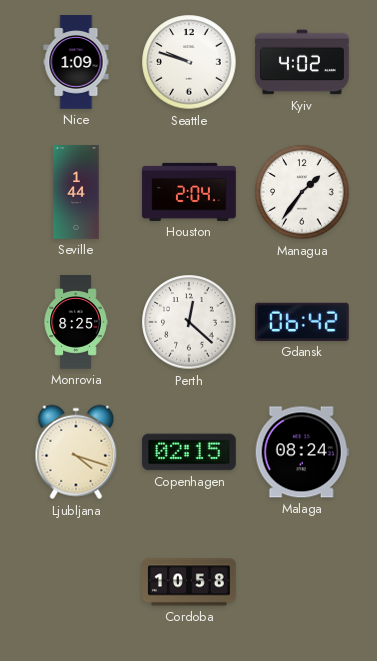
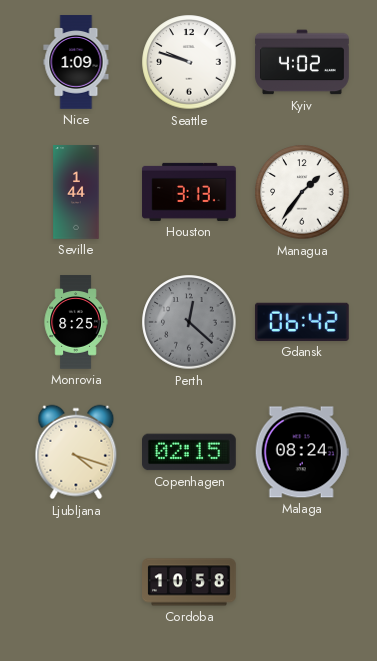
Houston: 2:04 -> 3:13 (189, 192)
Perth dial: white -> grey (189, 322)
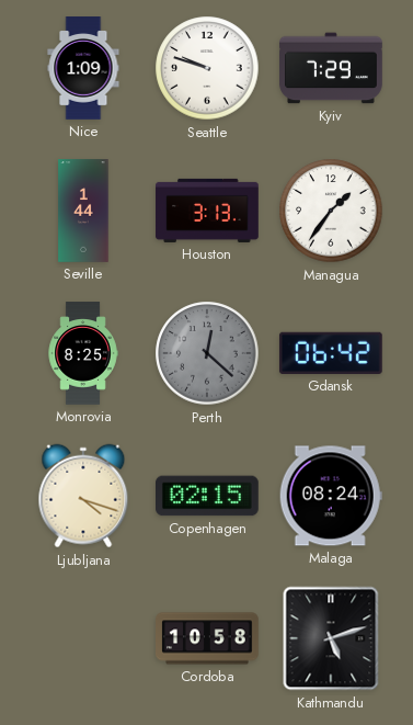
Kyiv: 4:02 -> 7:29 (331, 68)
Kathmandu: none -> 5:12 (331, 638)
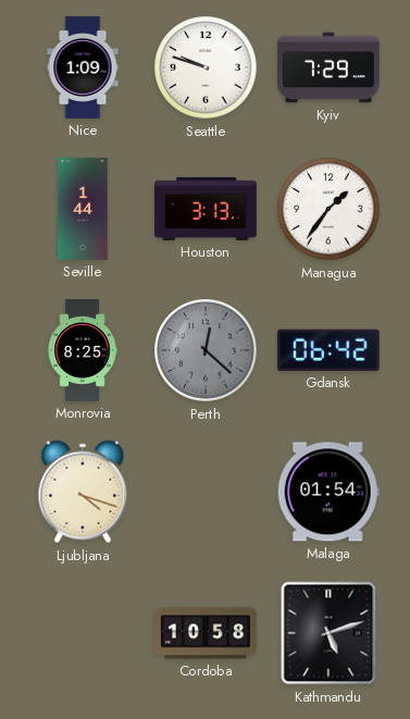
Copenhagen: 02:15 -> none (208, 496)
Malaga: 08:24 -> 01:54 (328, 492)
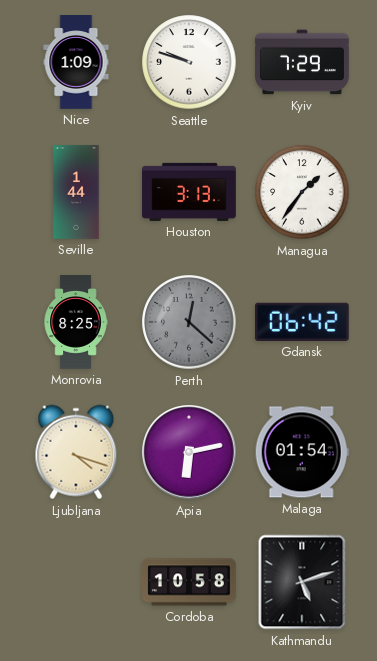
Apia: none -> 6:13 (189, 452)
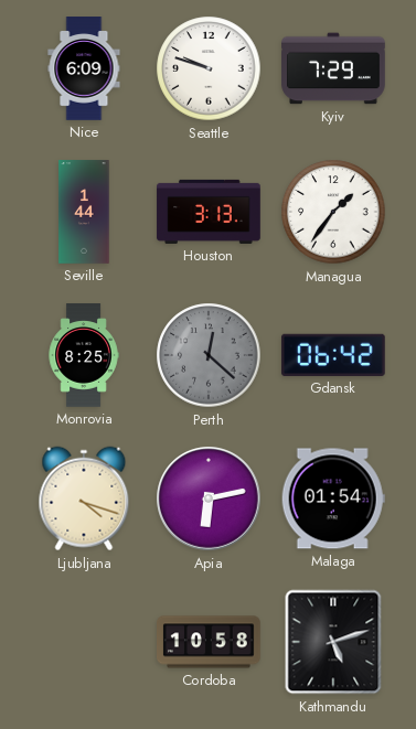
Nice: 1:09 -> 6:09 (84, 68)
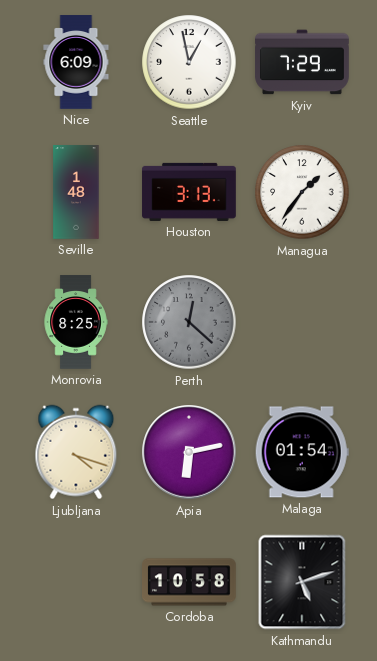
Seattle: 9:48 -> 12:58 (189, 62)
Seville: 1:44 -> 1:48 (76, 192)
Gdansk: 06:42 -> none (333, 355)
